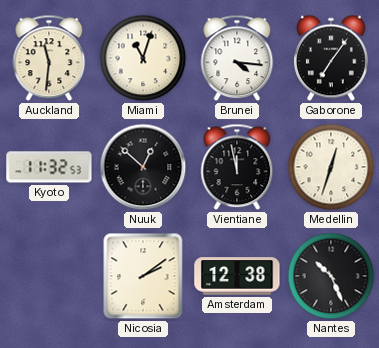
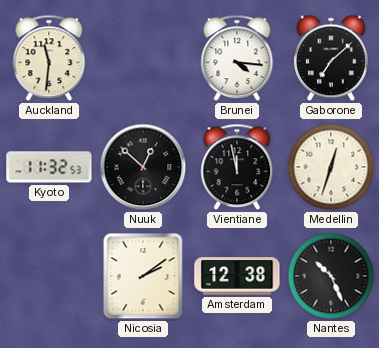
Miami: 11:03 -> none (143, 58)
Gaborone: 7:06 -> 7:08 (331, 58)
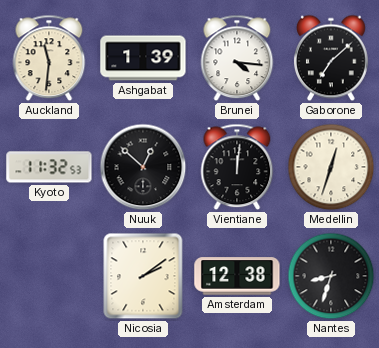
Ashgabat: none -> 1:39 (143, 58)
Vientiane: 11:58 -> 12:01 (237, 167)
Nantes: 10:26 -> 8:33 (331, 276)
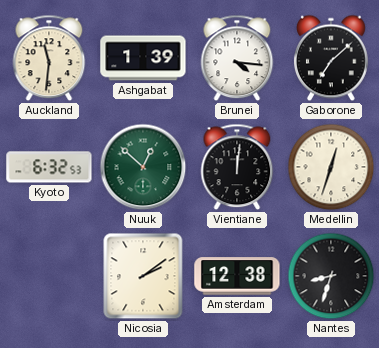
Kyoto: 11:32 -> 6:32 (49, 167)
Nuuk dial: black -> green (143, 167)
